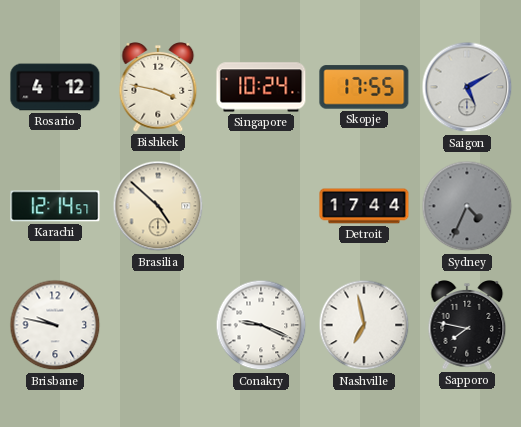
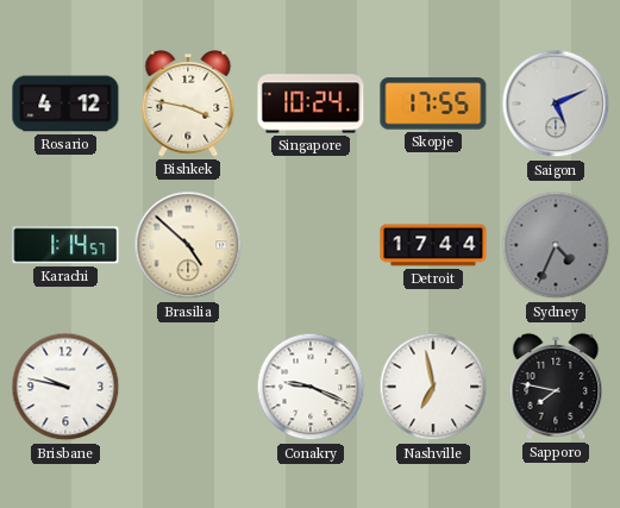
Saigon: 5:10 -> 5:11 (556, 104)
Karachi: 12:14 -> 1:14 (65, 245)
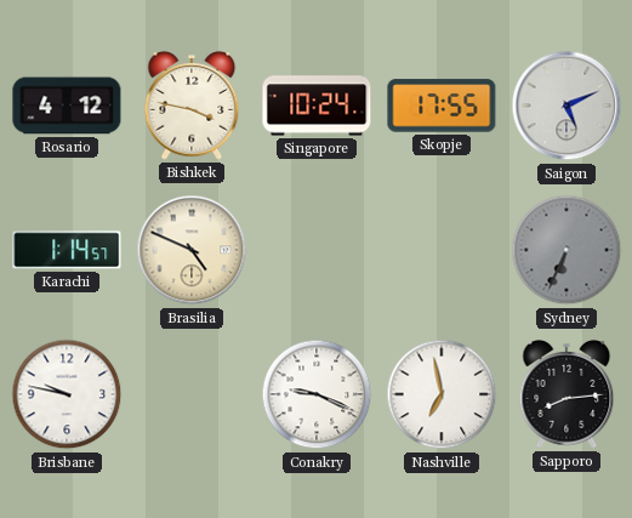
Brasilia: 4:52 -> 4:49 (192, 250)
Detroit: 17:44 -> none (433, 245)
Sydney: 4:34 -> 6:34 (566, 250)
Sapporo: 7:47 -> 8:14 (566, 394)
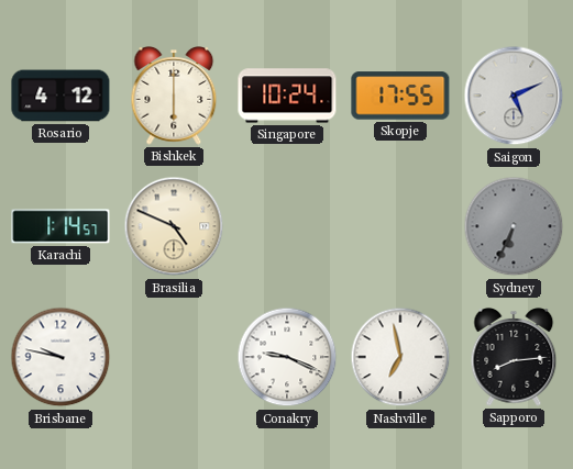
Bishkek: 3:47 -> 6:00 (174, 96)
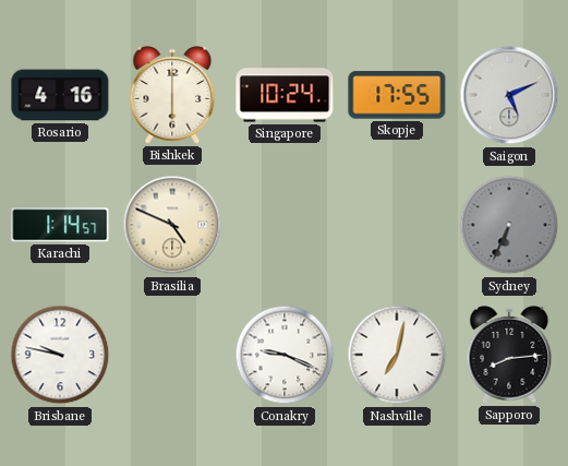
Rosario: 4:12 -> 4:16 (60, 95)
Nashville: 6:58 -> 7:02 (397, 355)
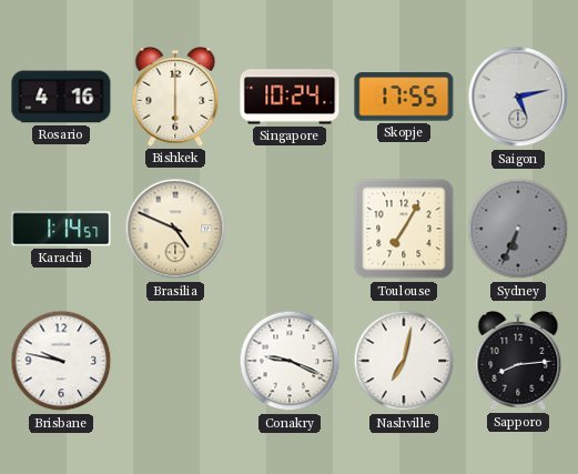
Saigon: 5:11 -> 5:13 (518, 97)
Toulouse: none -> 7:05 (404, 229)
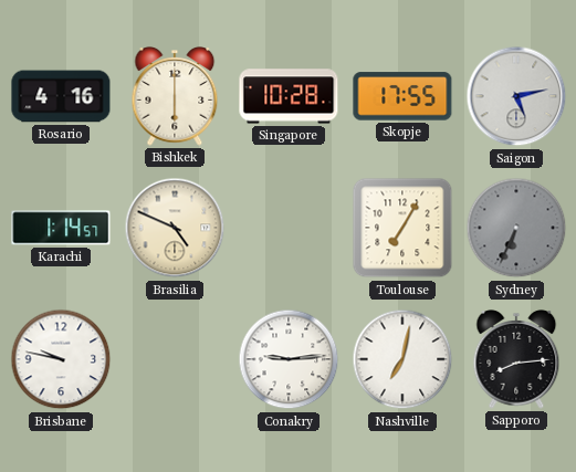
Singapore: 10:24 -> 10:28 (289, 96)
Conakry: 9:19 -> 9:14 (289, 359)
